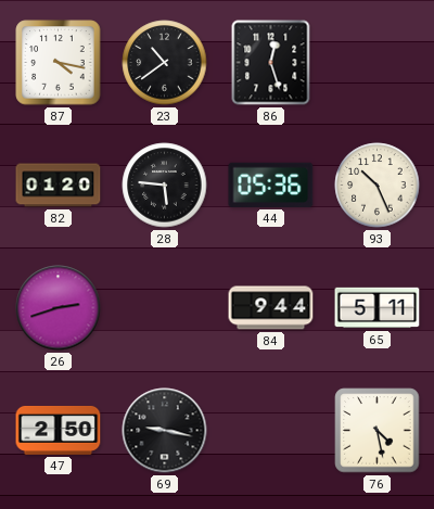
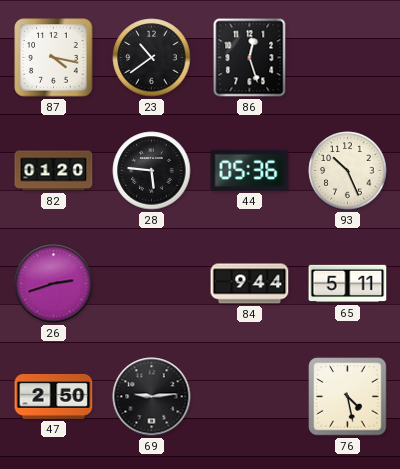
69: 9:17 -> 9:14 (152, 397)
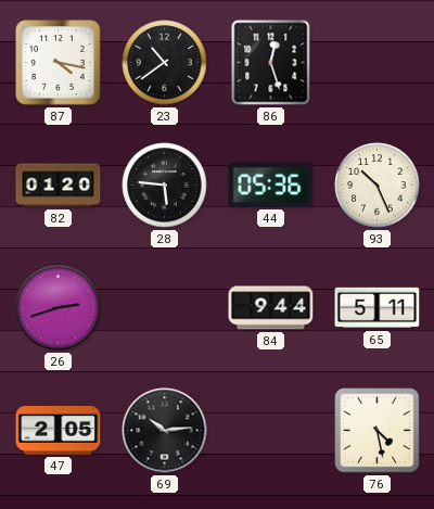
47: 2:50 -> 2:05 (59, 430)
69: 9:14 -> 10:14 (165, 431)
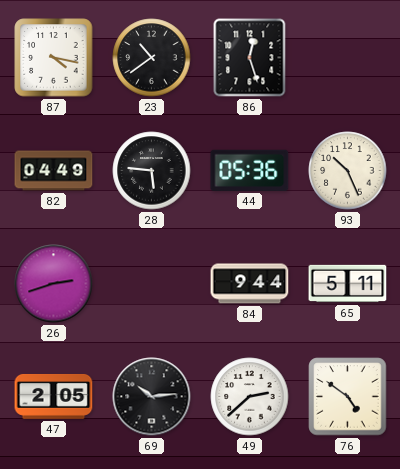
82: 01:20 -> 04:49 (54, 171)
49: none -> 2:38 (250, 397)
76: 4:28 -> 4:51 (348, 397)
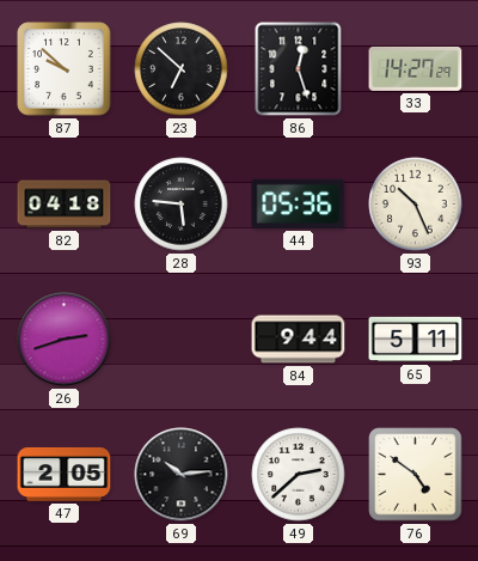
87: 4:17 -> 9:52 (65, 69)
23: 10:39 -> 6:52 (182, 69)
33: none -> 14:27 (416, 68)
82: 04:49 -> 04:18 (65, 205)
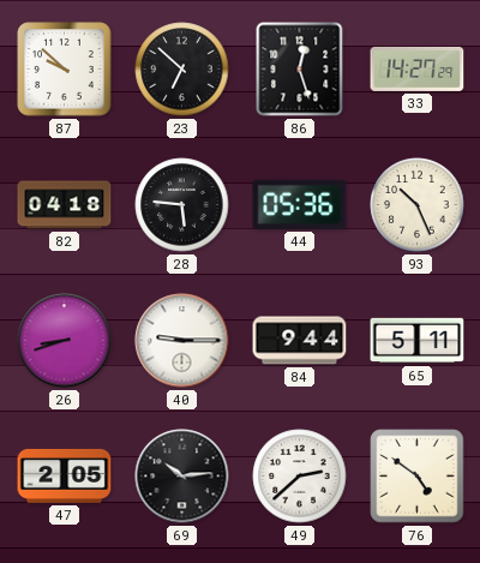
26: 2:42 -> 8:42 (65, 341)
40: none -> 9:15 (182, 341)
